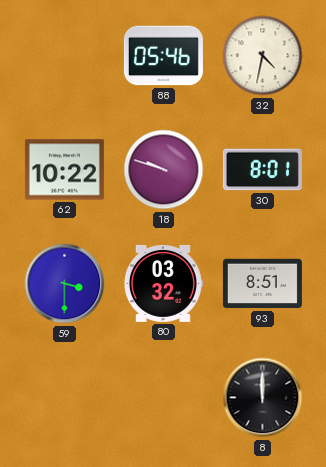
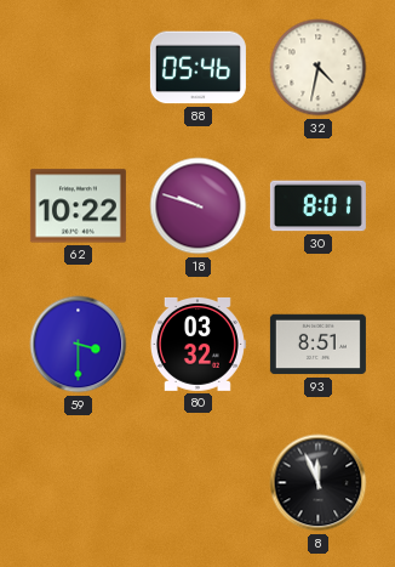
8: 12:00 -> 11:56 (319, 483)
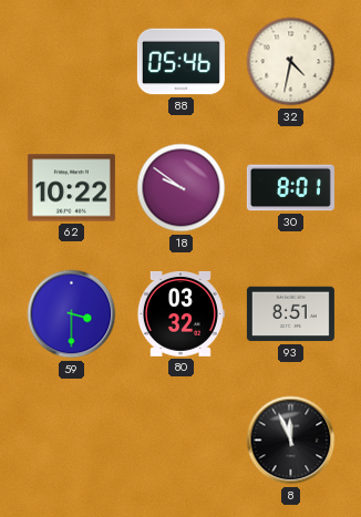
18: 9:48 -> 9:51 (182, 188)
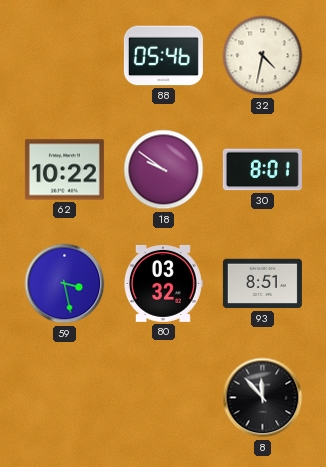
59: 3:30 -> 3:28 (65, 284)
8: 11:56 -> 11:53 (263, 398)
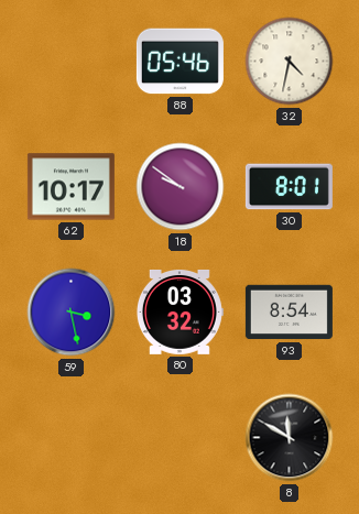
62: 10:22 -> 10:17 (70, 187)
93: 8:51 -> 8:54 (289, 313)
8: 11:53 -> 11:50 (290, 438)
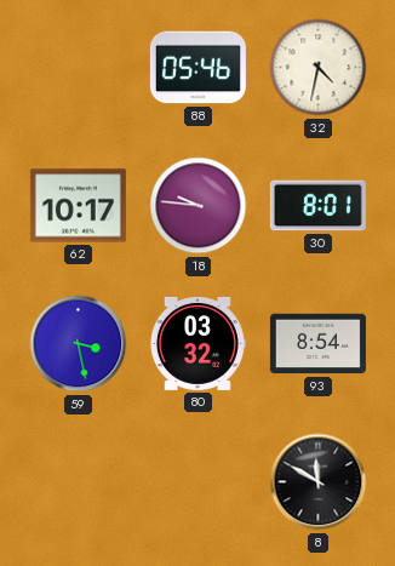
18: 9:51 -> 9:46 (199, 206)
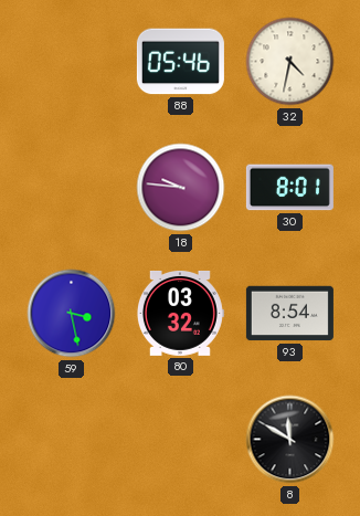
62: 10:17 -> none (78, 206)
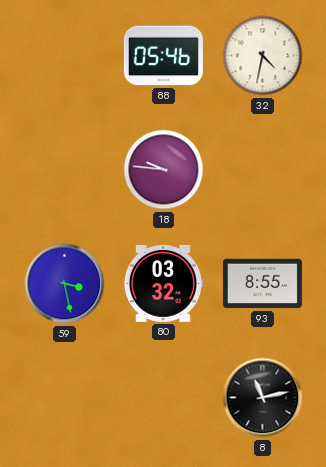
30: 8:01 -> none (289, 188)
93: 8:54 -> 8:55 (262, 284)
8: 11:50 -> 11:13 (263, 398)
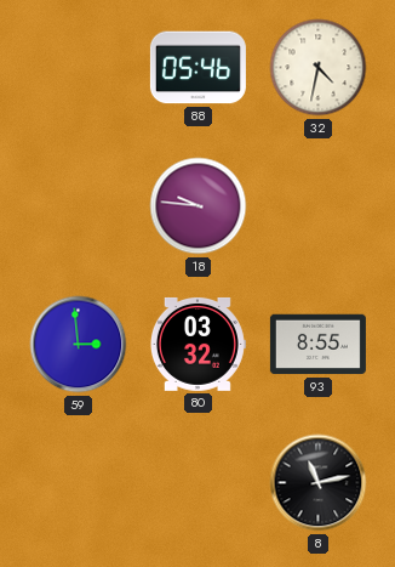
59: 3:28 -> 2:59 (79, 345)
